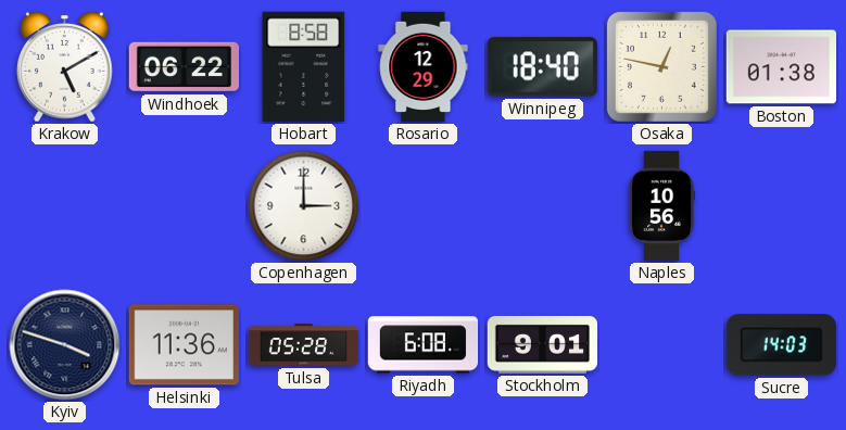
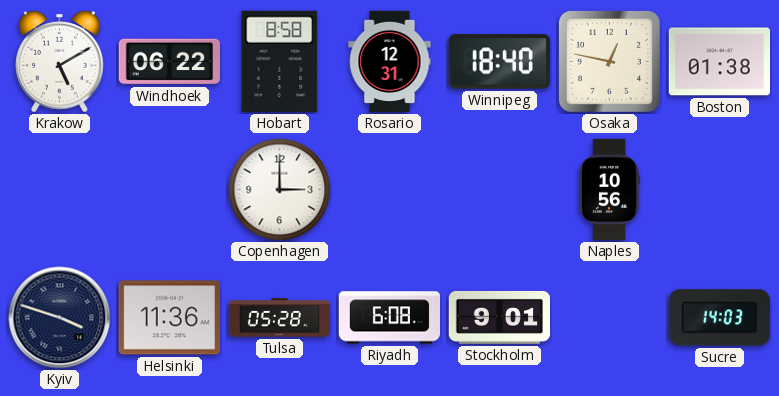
Rosario: 12:29 -> 12:31 (390, 62)
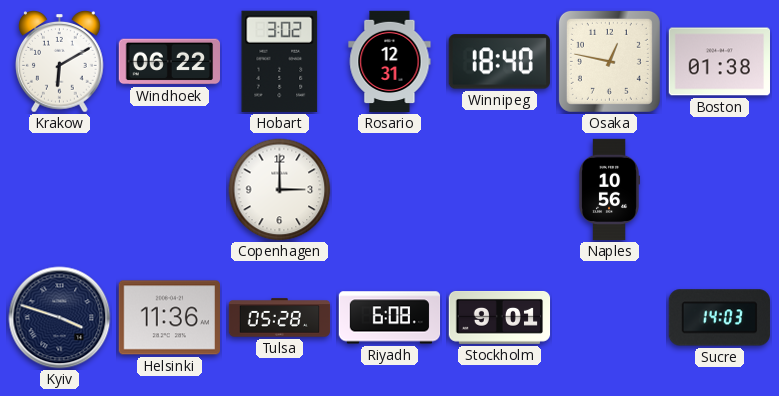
Krakow: 5:10 -> 6:10 (60, 62)
Hobart: 8:58 -> 3:02 (280, 61)
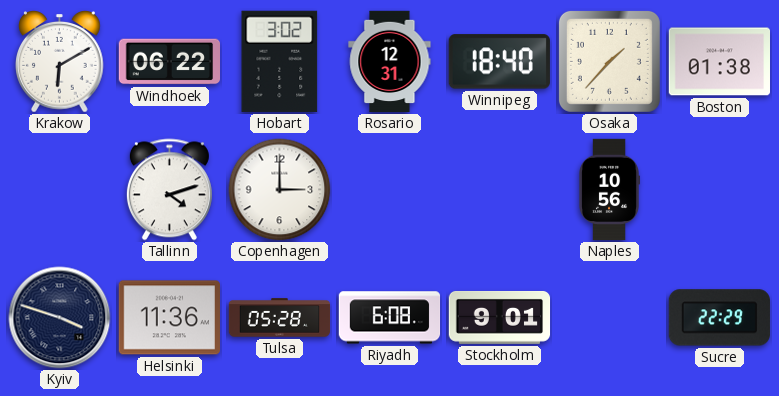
Osaka: 12:47 -> 1:37 (609, 61)
Tallinn: none -> 4:12 (169, 190)
Sucre: 14:03 -> 22:29 (719, 318)
